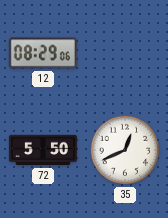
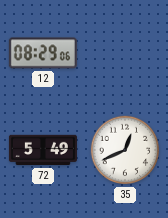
72: 5:50 -> 5:49 (43, 150)
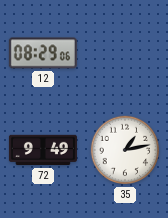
72: 5:49 -> 9:49 (43, 150)
35: 12:41 -> 1:13 (125, 150)
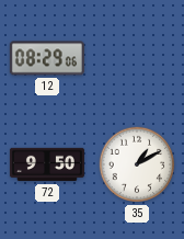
72: 9:49 -> 9:50 (47, 164)
35: 1:13 -> 1:10 (137, 164)
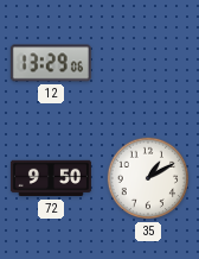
12: 08:29 -> 13:29 (51, 63)
